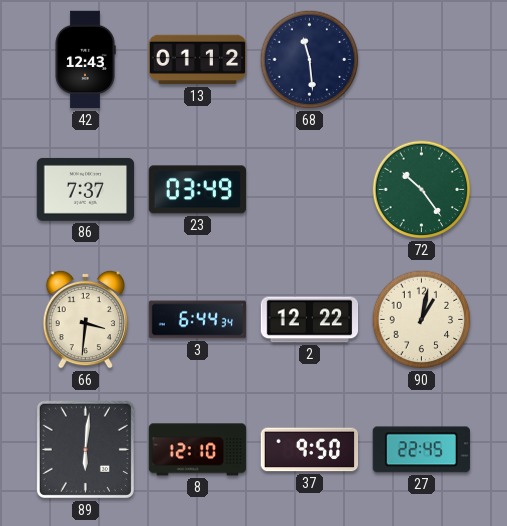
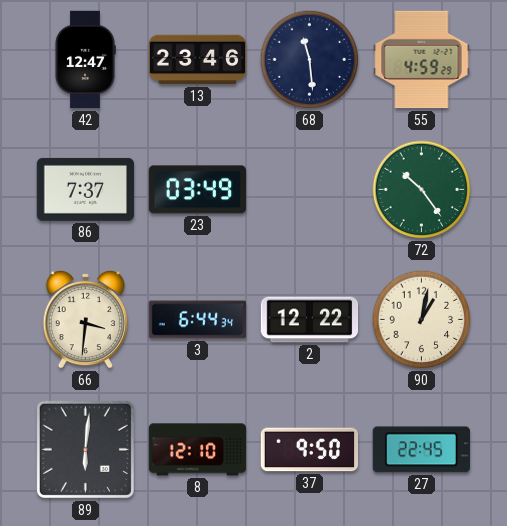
42: 12:43 -> 12:47 (85, 60)
13: 01:12 -> 23:46 (198, 60)
55: none -> 4:59 (422, 60)
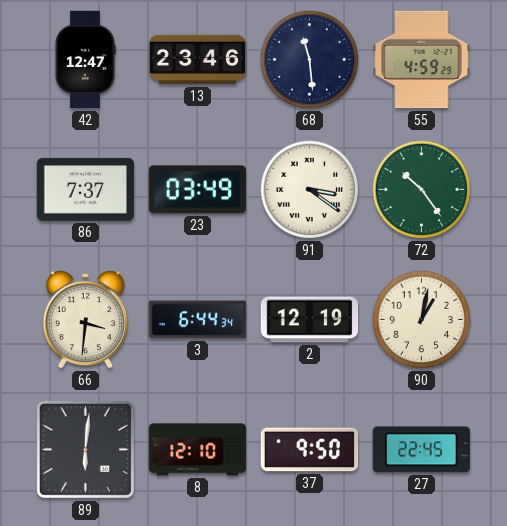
91: none -> 3:21 (310, 190)
2: 12:22 -> 12:19 (310, 320)
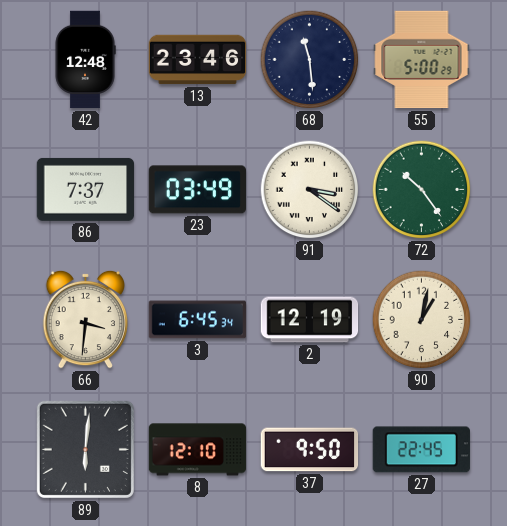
42: 12:47 -> 12:48 (85, 60)
55: 4:59 -> 5:00 (422, 60)
3: 6:44 -> 6:45 (198, 320)
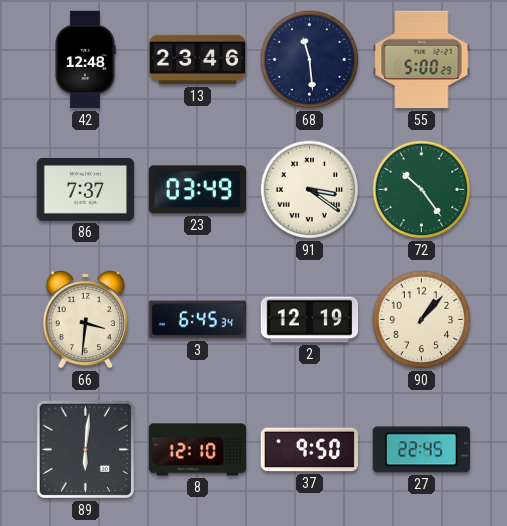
90: 1:02 -> 1:07 (422, 320)
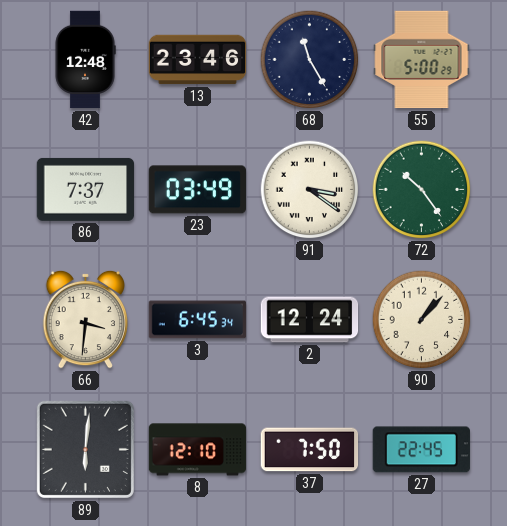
68: 11:29 -> 11:25 (310, 60)
2: 12:19 -> 12:24 (310, 320)
37: 9:50 -> 7:50 (310, 450)
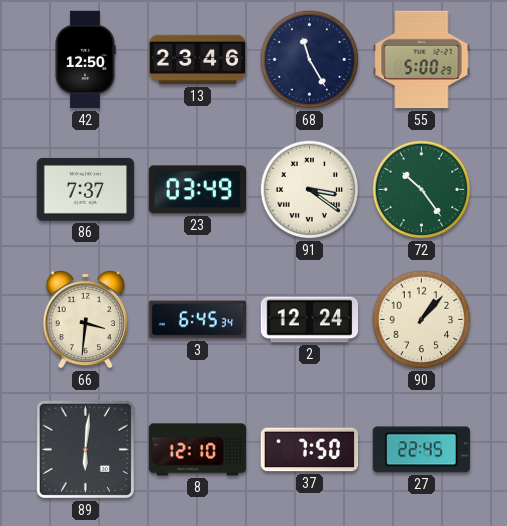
42: 12:48 -> 12:50 (85, 60)
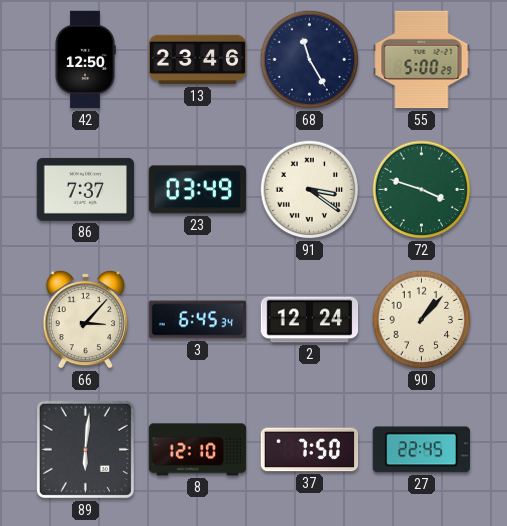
72: 10:24 -> 3:48 (422, 190)
66: 3:31 -> 3:07 (85, 319)
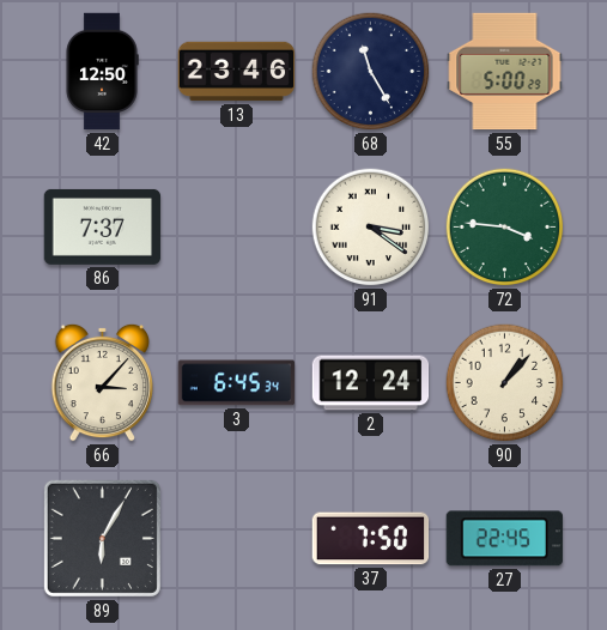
23: 03:49 -> none (197, 190)
72: 3:48 -> 3:46 (505, 228)
89: 6:01 -> 6:05 (102, 538)
8: 12:10 -> none (198, 450)
